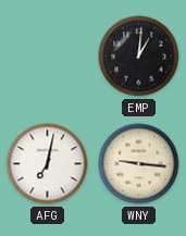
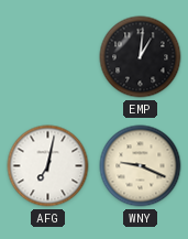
WNY: 9:16 -> 9:19 (141, 166)
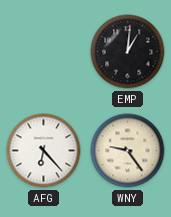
AFG: 7:02 -> 6:23 (44, 151)
WNY: 9:19 -> 9:24 (128, 151)
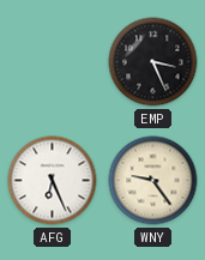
EMP: 1:01 -> 3:26 (153, 62)
AFG: 6:23 -> 6:26 (53, 181)
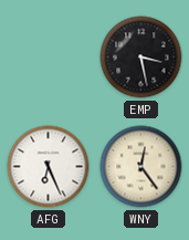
EMP: 3:26 -> 3:28 (141, 58)
WNY: 9:24 -> 12:24 (141, 167)
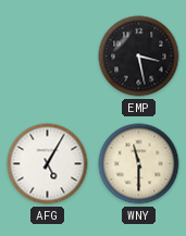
AFG: 6:26 -> 5:05 (48, 164)
WNY: 12:24 -> 11:30 (139, 164)
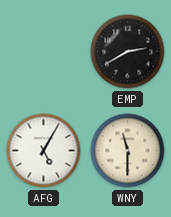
EMP: 3:28 -> 2:40 (128, 52)
